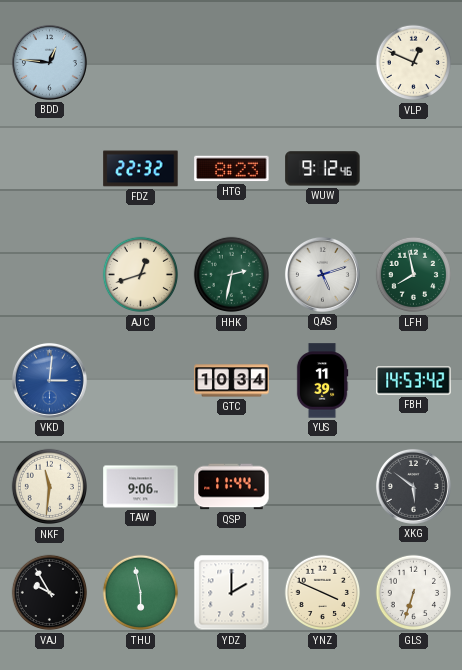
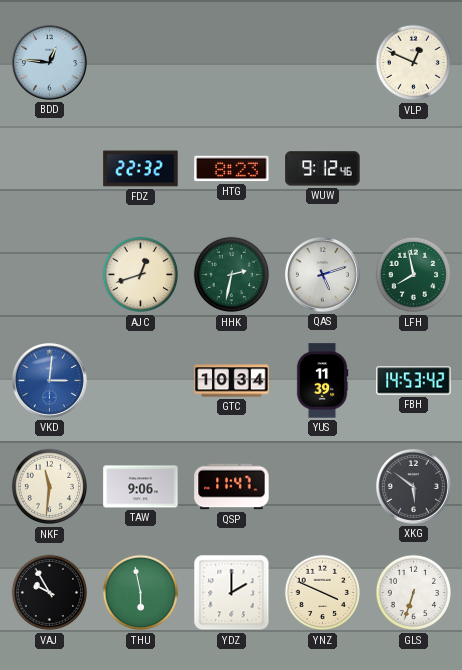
QSP: 11:44 -> 11:47 (232, 487)
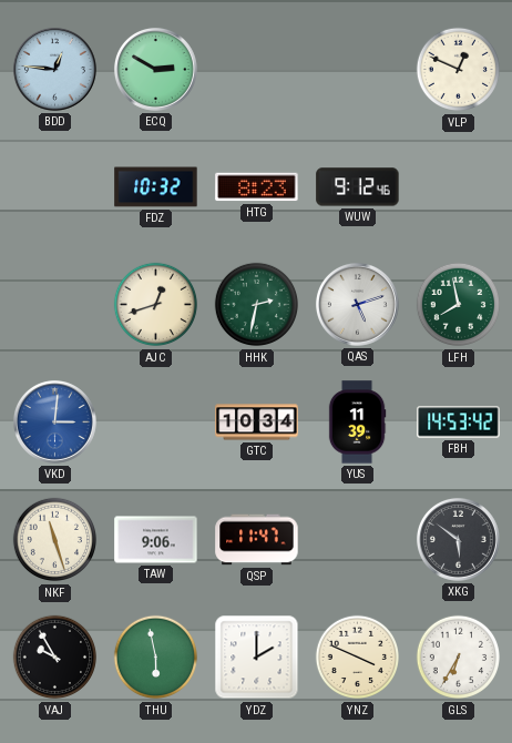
ECQ: none -> 2:50 (155, 69)
FDZ: 22:32 -> 10:32 (156, 187)
NKF: 11:31 -> 11:27 (55, 540)
GLS: 6:33 -> 6:35 (459, 658)
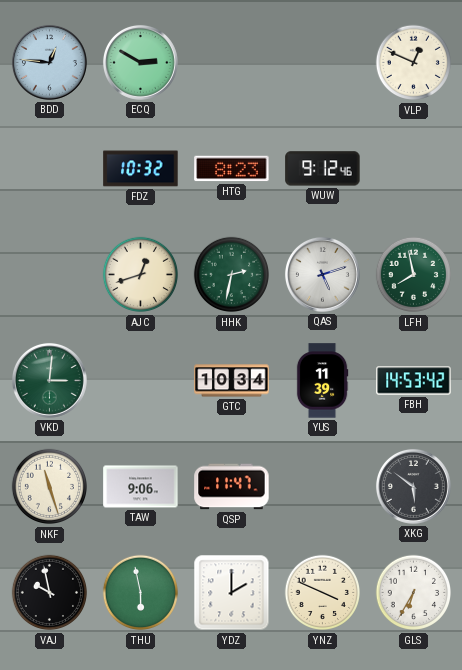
VKD dial: blue -> green (49, 380)
VAJ: 9:55 -> 9:58 (50, 593)
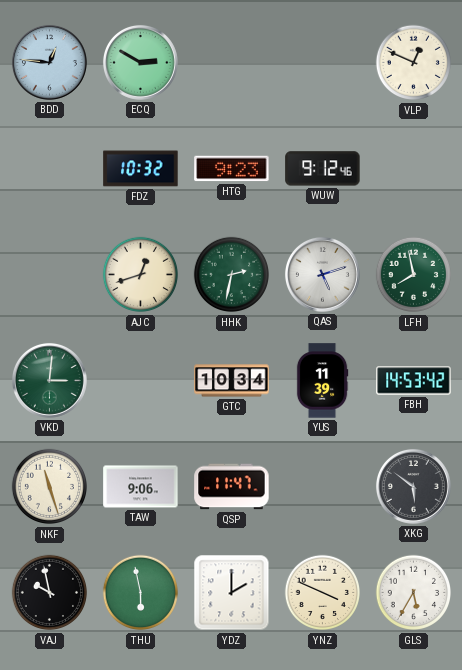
HTG: 8:23 -> 9:23 (232, 169)
GLS: 6:35 -> 5:35 (414, 593)
